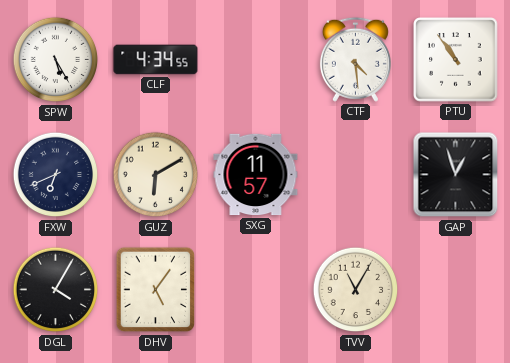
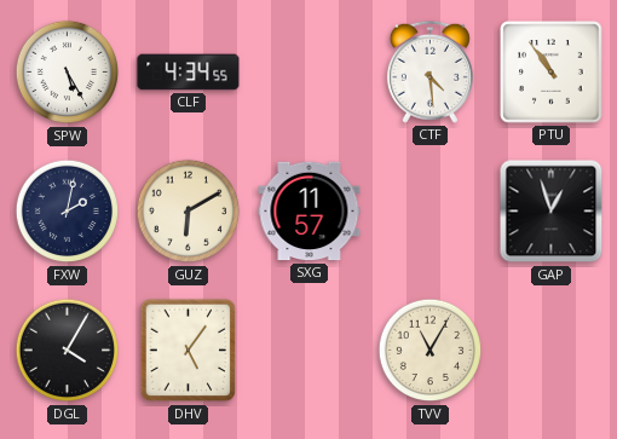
FXW: 6:41 -> 2:02 (68, 212)
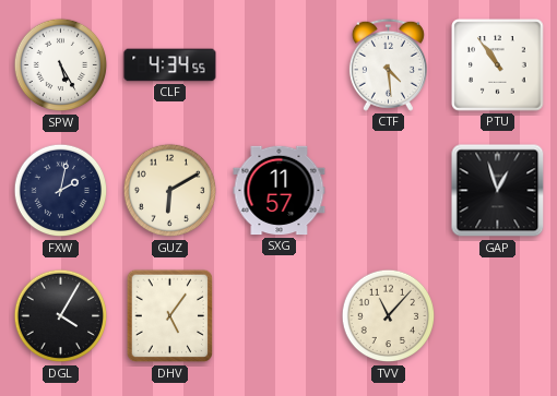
TVV: 11:05 -> 11:07 (389, 316)
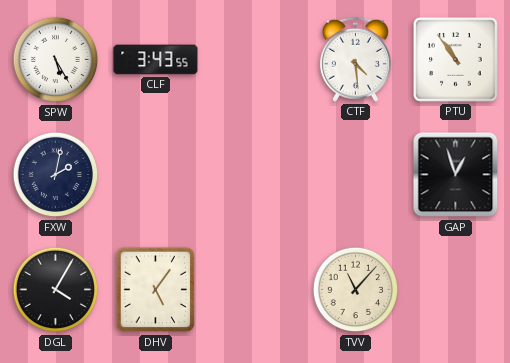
CLF: 4:34 -> 3:43 (156, 60)
GUZ: 6:10 -> none (170, 191)
SXG: 11:57 -> none (280, 191)
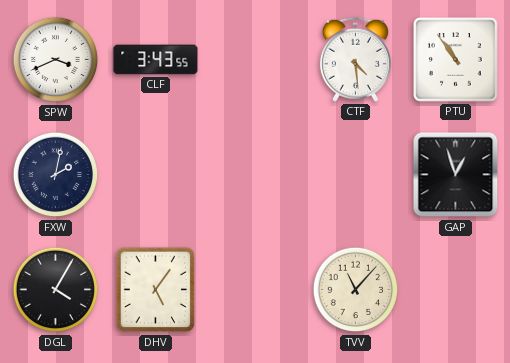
SPW: 5:25 -> 3:41 (56, 60)
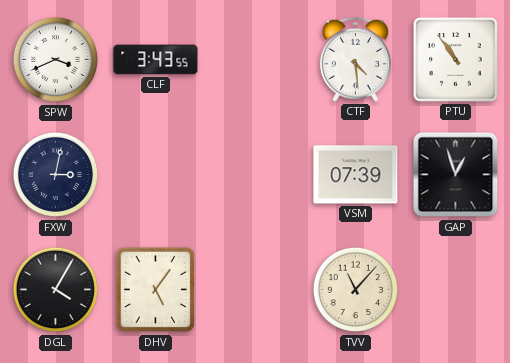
FXW: 2:02 -> 3:02 (56, 175)
VSM: none -> 07:39 (356, 175)
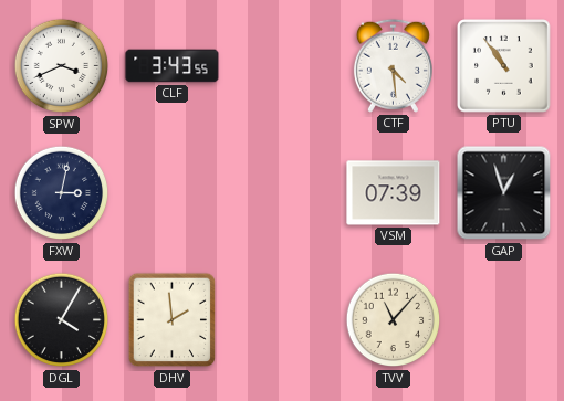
DHV: 5:06 -> 1:59 (173, 320)
